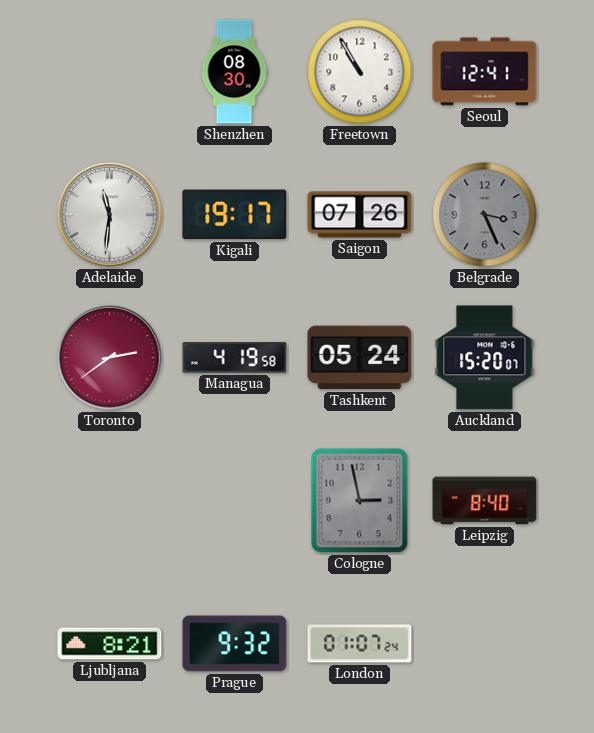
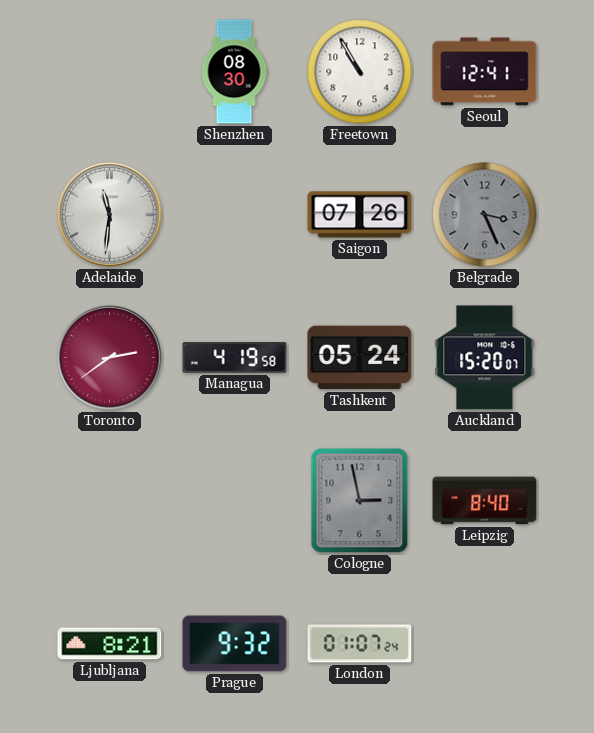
Kigali: 19:17 -> none (235, 215)
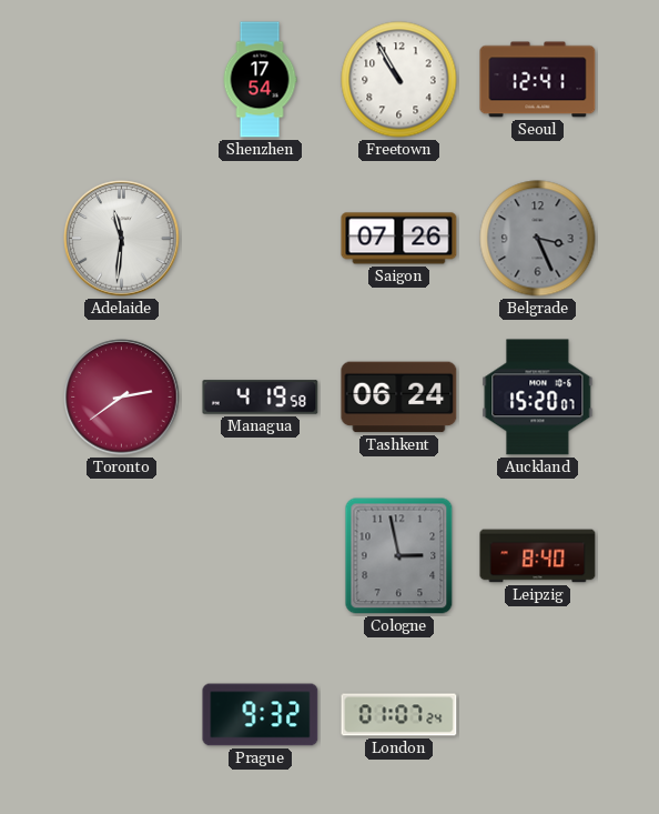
Shenzhen: 08:30 -> 17:54 (260, 80)
Tashkent: 05:24 -> 06:24 (399, 398)
Ljubljana: 8:21 -> none (110, 644)
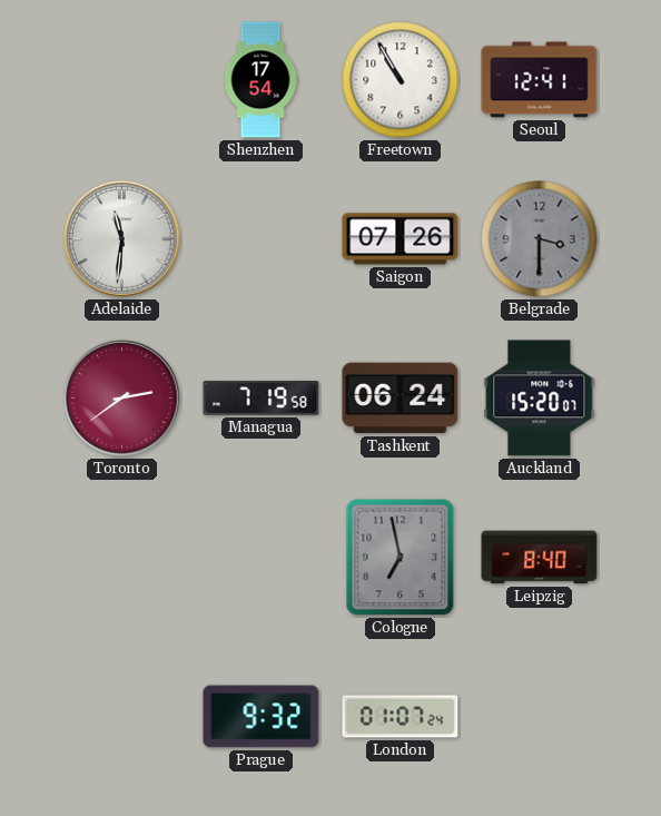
Belgrade: 3:26 -> 3:30 (540, 239)
Managua: 4:19 -> 7:19 (262, 399)
Cologne: 2:58 -> 6:58 (401, 558)
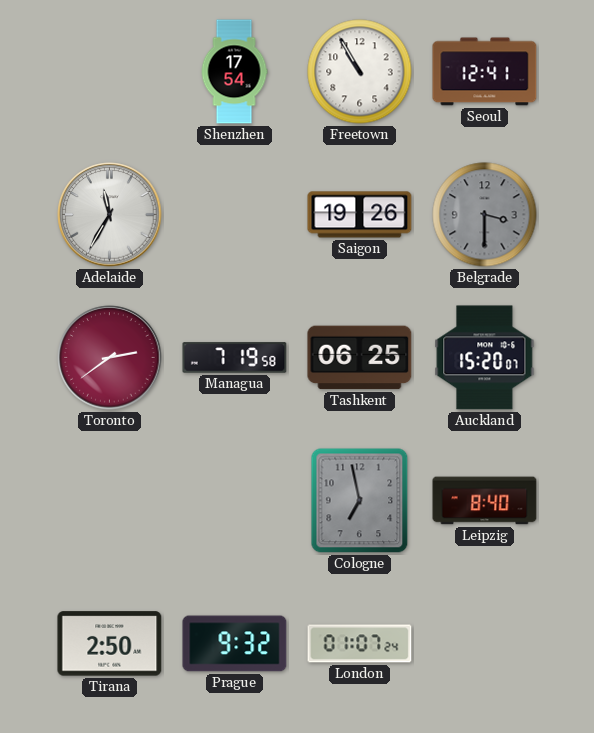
Adelaide: 11:31 -> 11:35 (110, 215)
Saigon: 07:26 -> 19:26 (360, 215)
Tashkent: 06:24 -> 06:25 (360, 358)
Tirana: none -> 2:50 (110, 644)
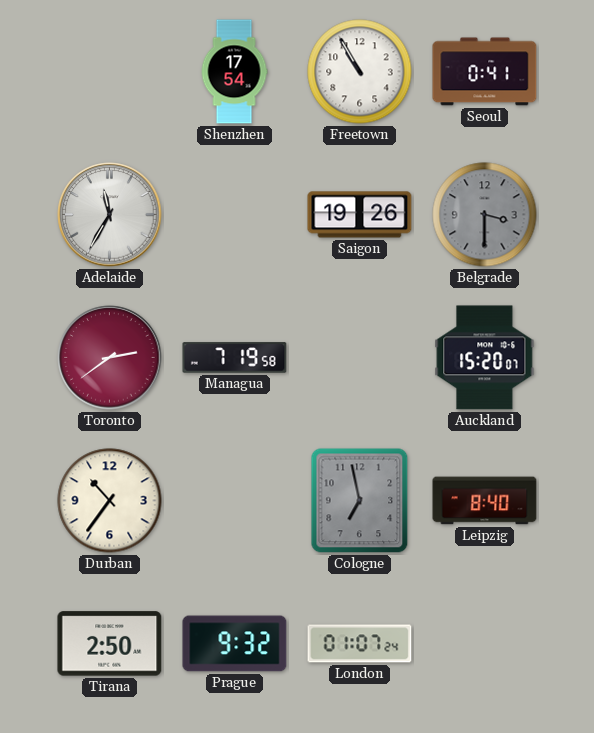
Seoul: 12:41 -> 0:41 (485, 72)
Tashkent: 06:25 -> none (360, 358)
Durban: none -> 10:36 (110, 501)
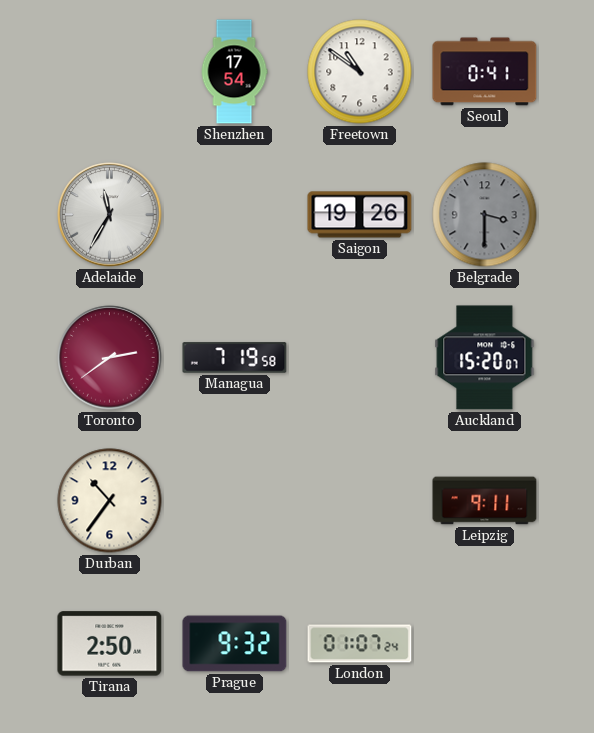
Freetown: 10:55 -> 10:51 (360, 72)
Cologne: 6:58 -> none (360, 501)
Leipzig: 8:40 -> 9:11 (485, 501)
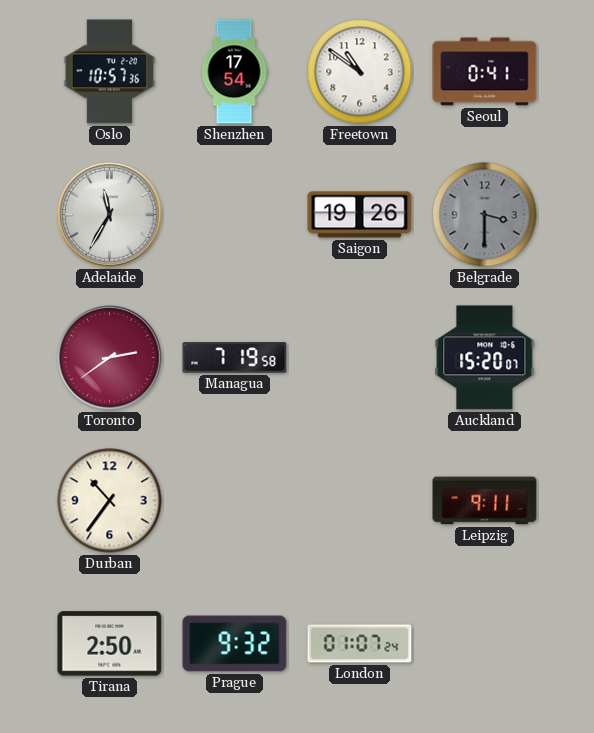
Oslo: none -> 10:57 (110, 72)
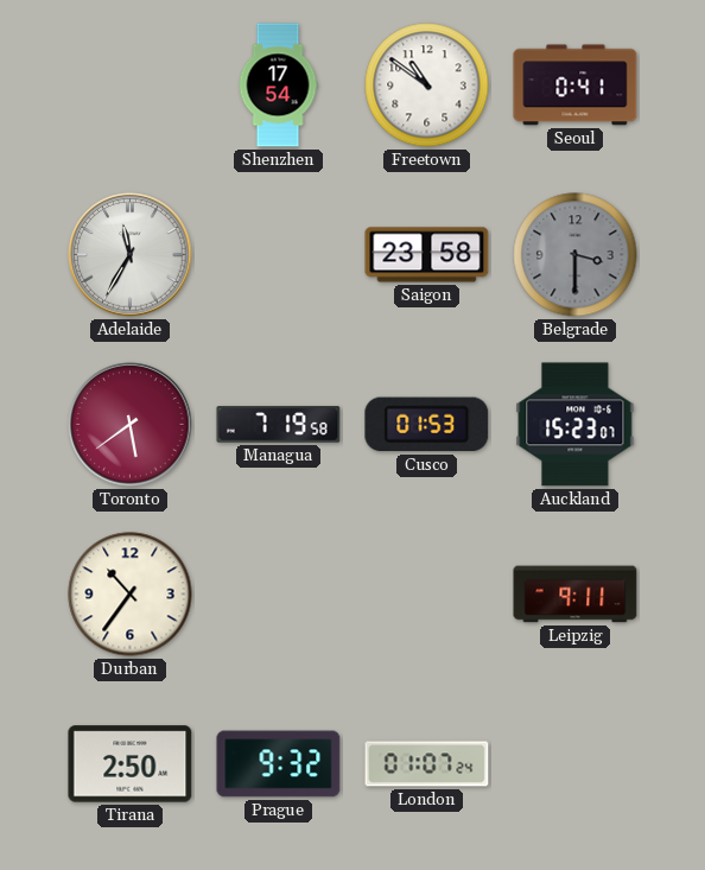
Oslo: 10:57 -> none (110, 72)
Saigon: 19:26 -> 23:58 (427, 255)
Toronto: 2:39 -> 5:39 (131, 425)
Cusco: none -> 01:53 (427, 425)
Auckland: 15:20 -> 15:23 (576, 425)
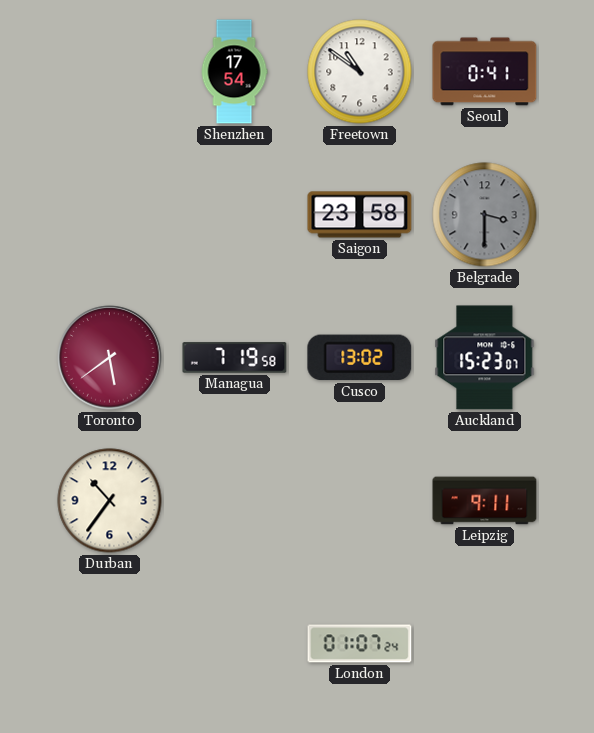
Adelaide: 11:35 -> none (131, 255)
Cusco: 01:53 -> 13:02 (360, 358)
Tirana: 2:50 -> none (131, 764)
Prague: 9:32 -> none (279, 764)
